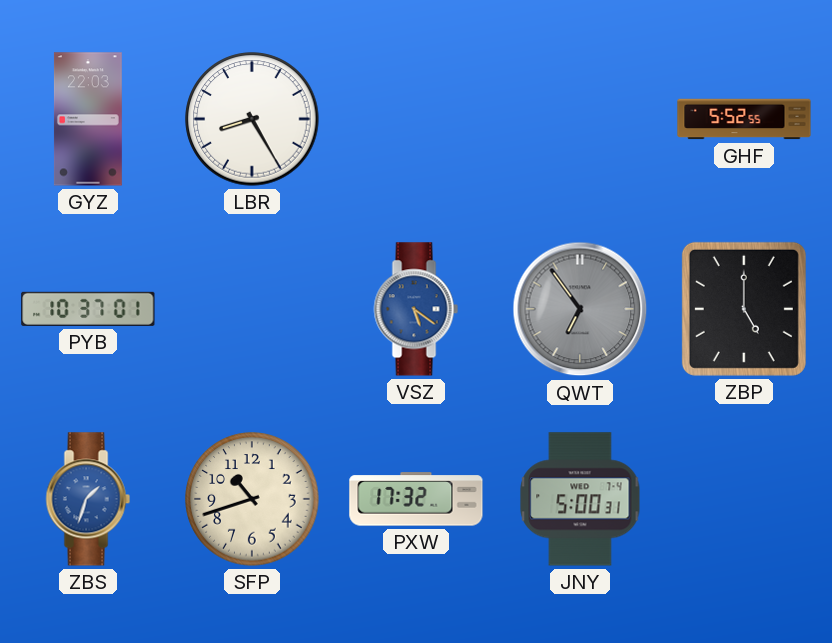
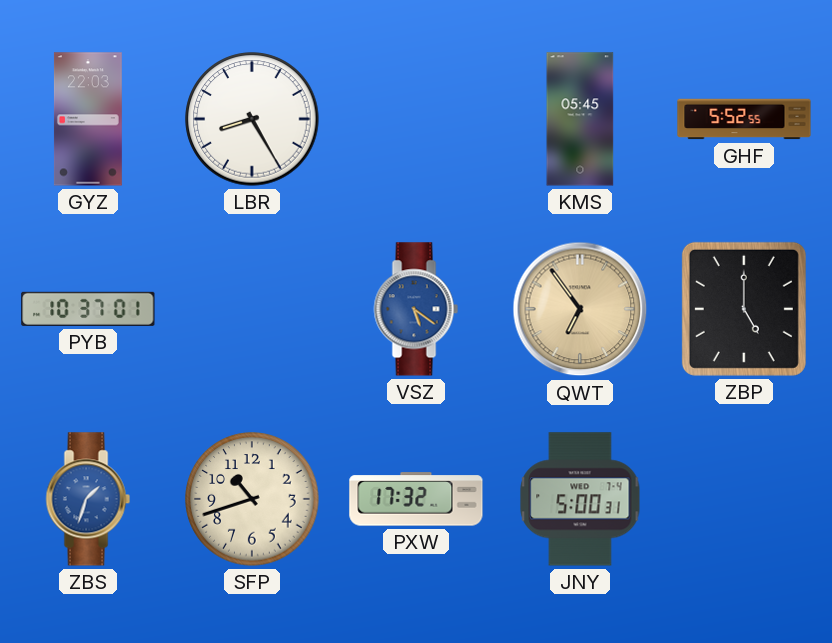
KMS: none -> 05:45 (580, 119)
QWT dial: grey -> champagne (580, 309)
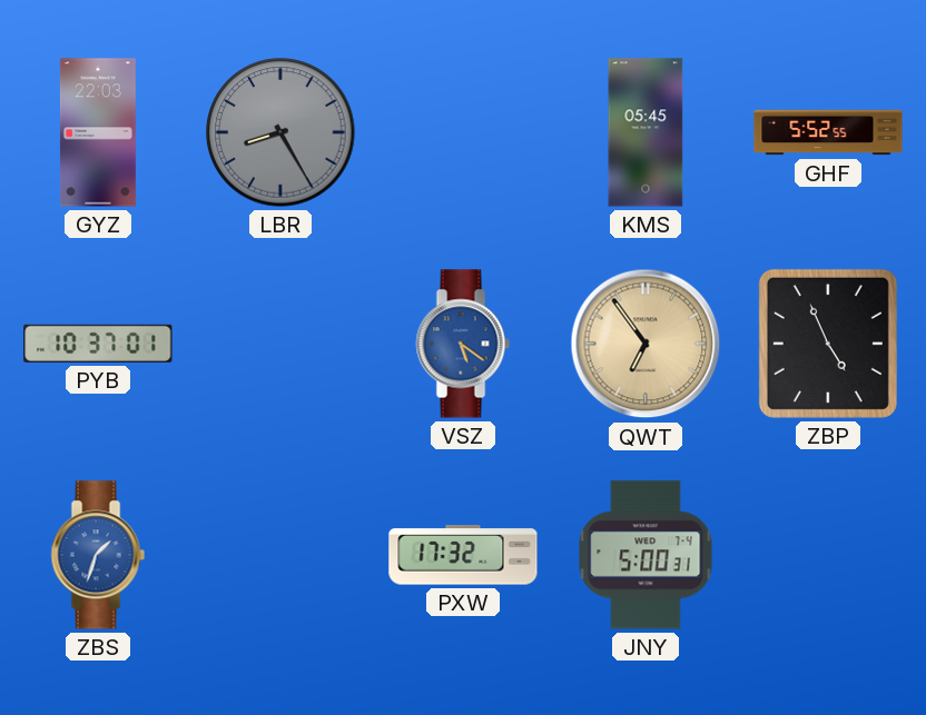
LBR dial: white -> grey (280, 132)
ZBP: 5:00 -> 4:56 (828, 344)
SFP: 10:42 -> none (252, 499)
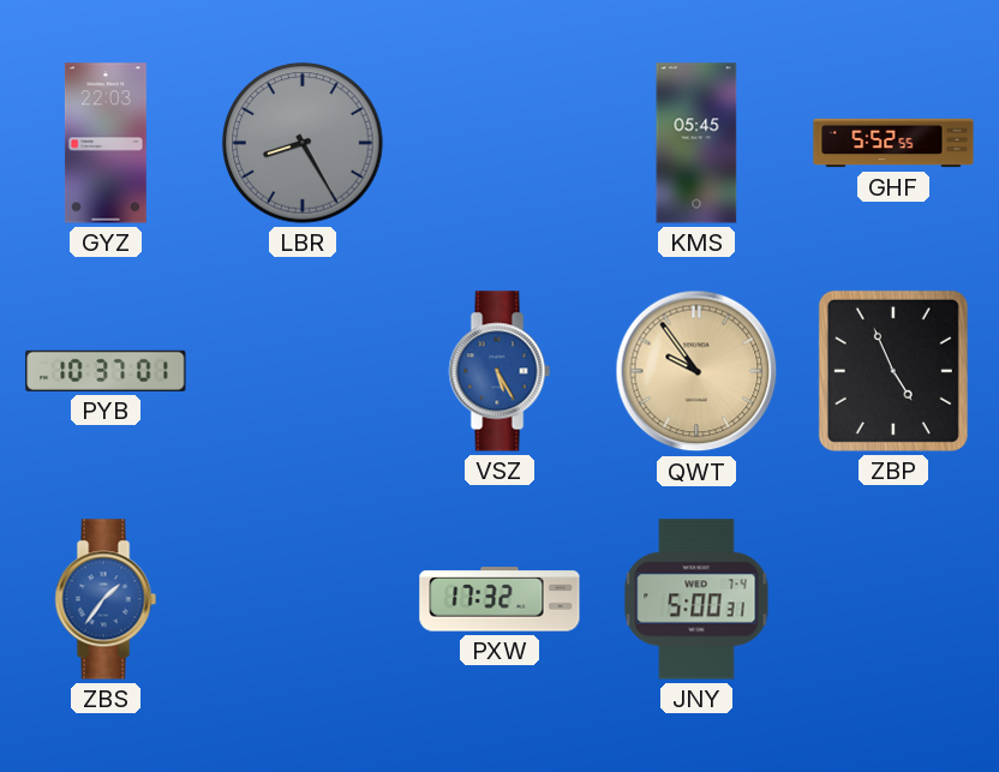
VSZ: 5:21 -> 5:25 (499, 371)
QWT: 6:54 -> 9:54 (696, 371)
ZBS: 1:33 -> 1:36 (106, 599)
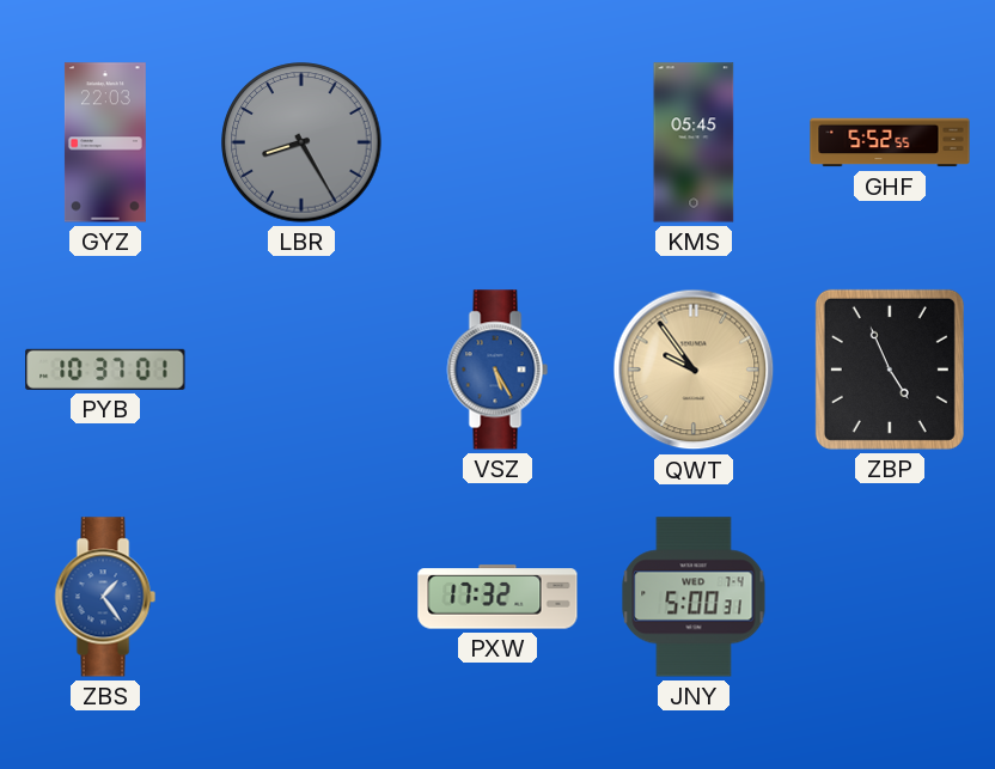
ZBS: 1:36 -> 1:24 (105, 597)
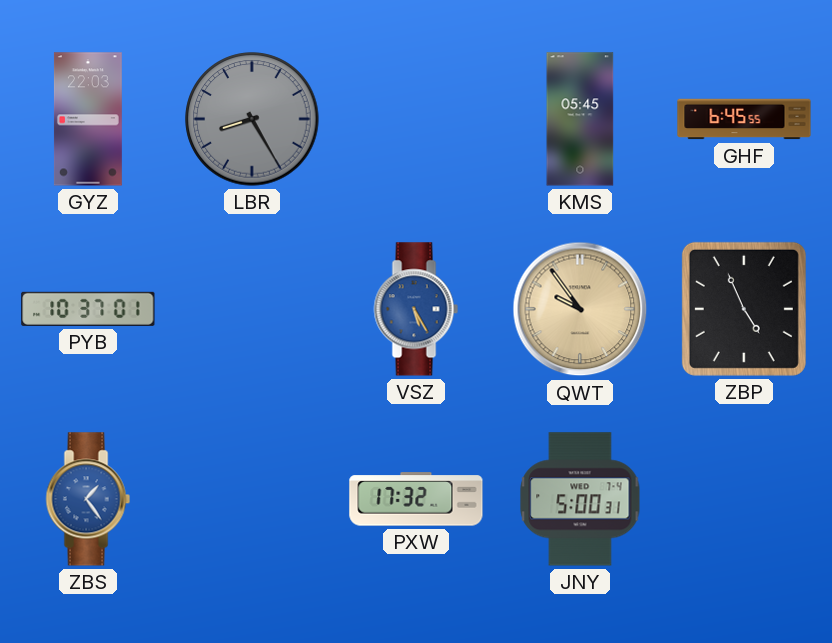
GHF: 5:52 -> 6:45 (744, 119)
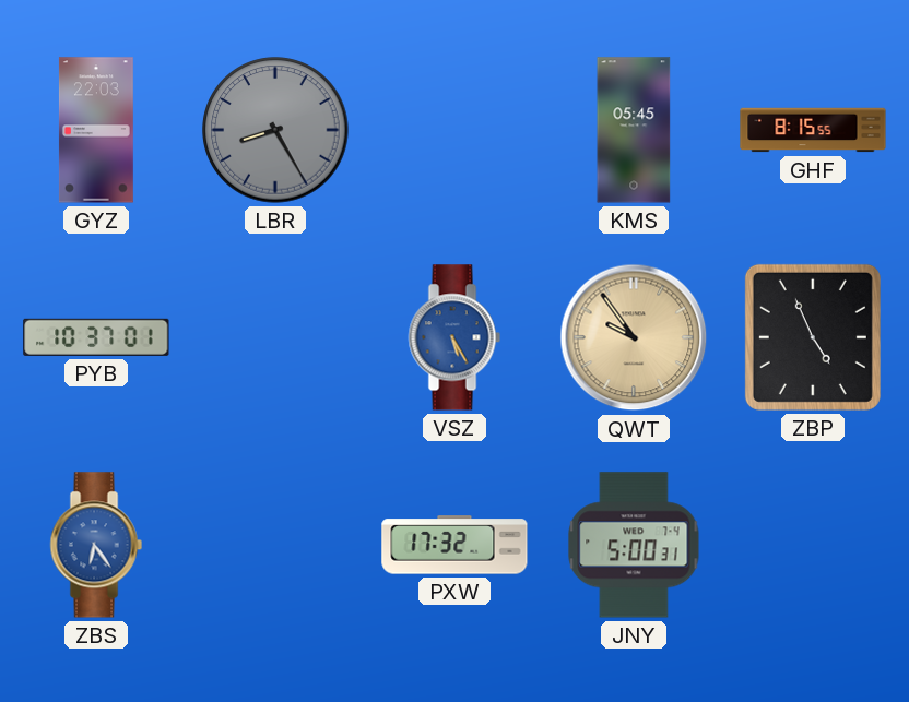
GHF: 6:45 -> 8:15 (813, 130)
ZBS: 1:24 -> 6:24 (96, 545)
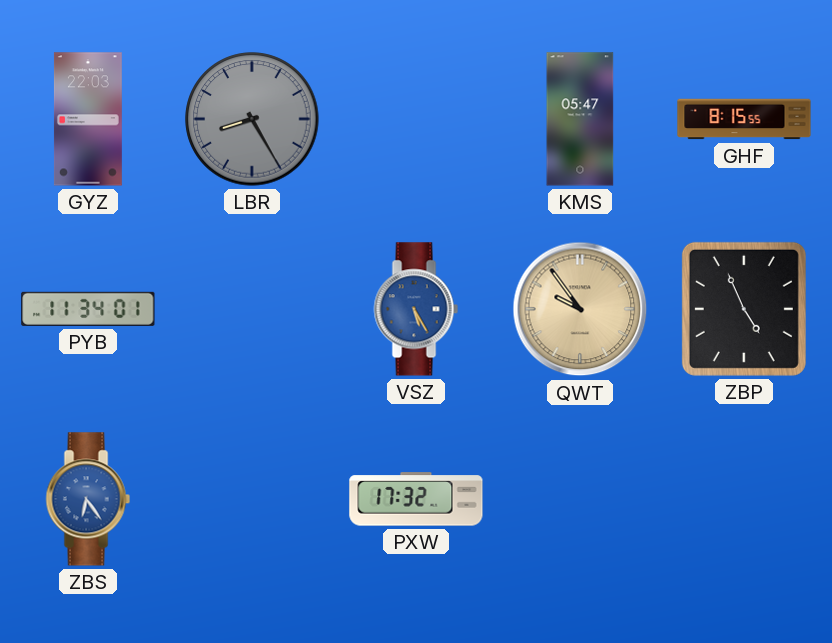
KMS: 05:45 -> 05:47 (580, 119)
PYB: 10:37 -> 11:34 (88, 309)
JNY: 5:00 -> none (634, 545)
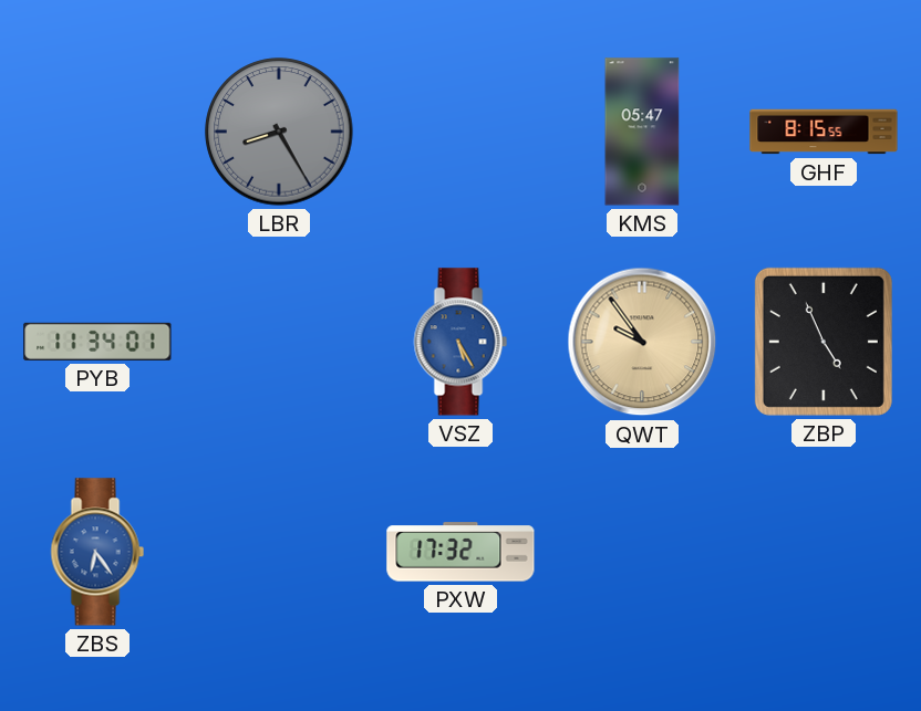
GYZ: 22:03 -> none (88, 119)
